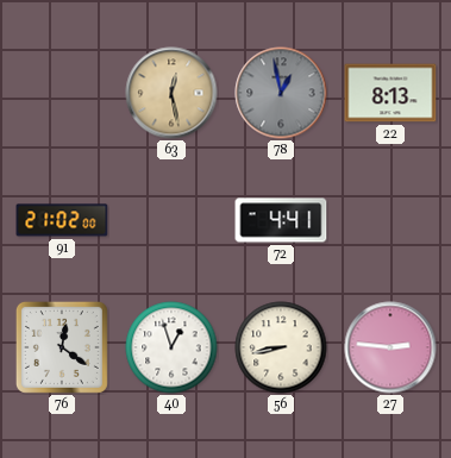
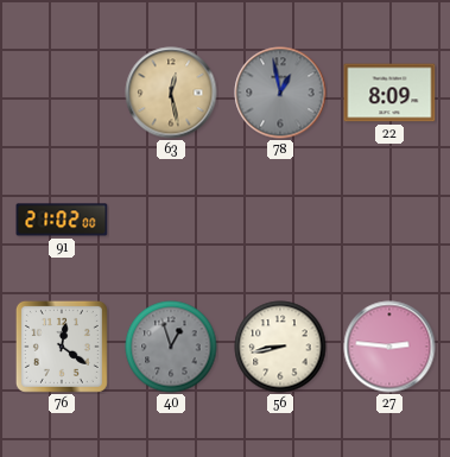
22: 8:13 -> 8:09 (389, 93)
72: 4:41 -> none (281, 220)
40 dial: white -> grey (171, 347)
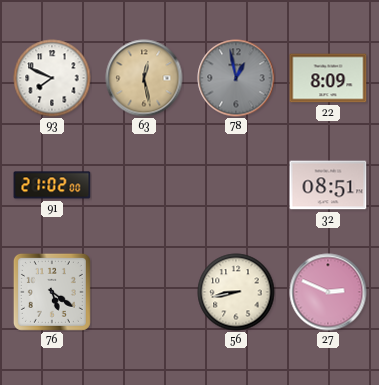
93: none -> 7:49 (52, 78)
32: none -> 08:51 (328, 185)
76: 12:21 -> 5:21 (52, 292)
40: 12:57 -> none (171, 347)
27: 2:46 -> 2:49 (328, 292)
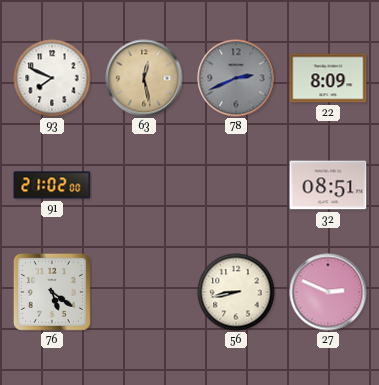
78: 12:58 -> 2:41 (236, 78)
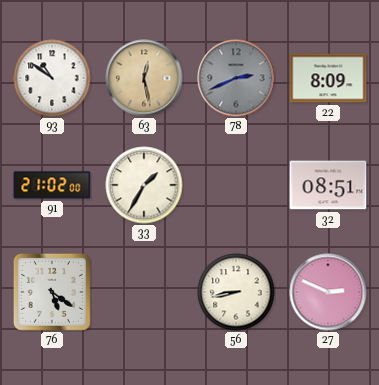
93: 7:49 -> 10:51 (52, 78)
33: none -> 1:35 (144, 185)
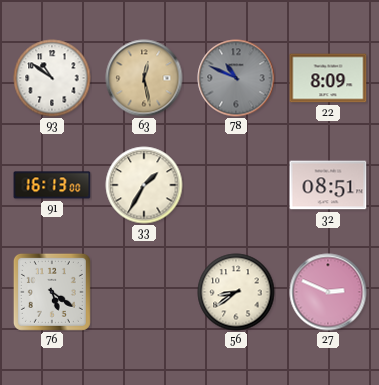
78: 2:41 -> 10:49 (236, 78)
91: 21:02 -> 16:13 (52, 185)
56: 8:43 -> 8:39 (236, 292)
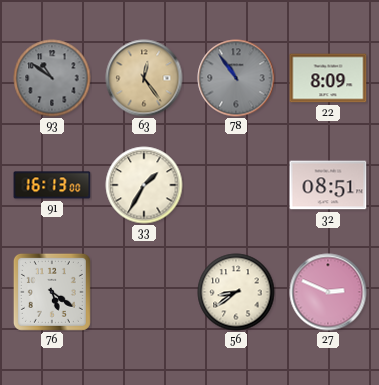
93 dial: white -> grey (52, 78)
63: 12:28 -> 12:24 (144, 78)
78: 10:49 -> 10:54 (236, 78)
